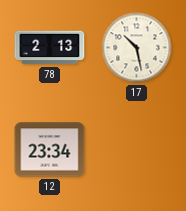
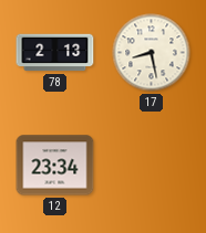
17: 10:28 -> 8:28 (152, 53)
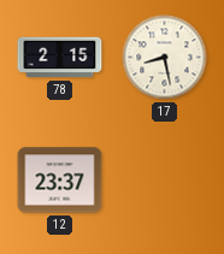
78: 2:13 -> 2:15 (60, 58)
12: 23:34 -> 23:37 (60, 181)
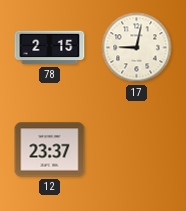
17: 8:28 -> 9:02 (137, 48)
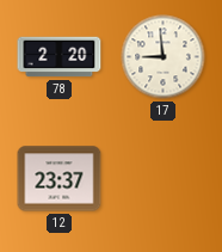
78: 2:15 -> 2:20 (60, 57)
17: 9:02 -> 8:59 (164, 57)
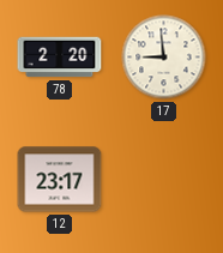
12: 23:37 -> 23:17 (60, 180)
